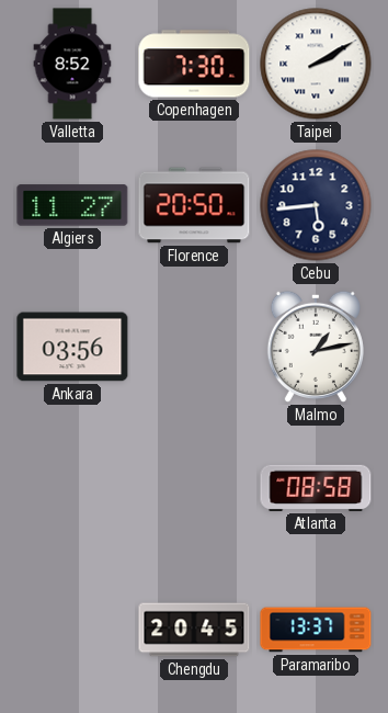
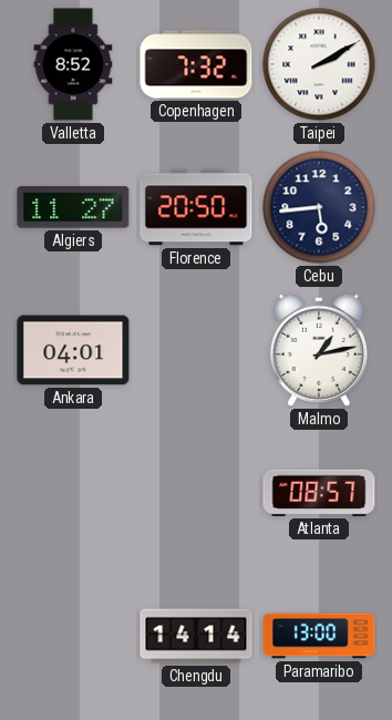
Copenhagen: 7:30 -> 7:32 (196, 64)
Ankara: 03:56 -> 04:01 (73, 350)
Atlanta: 08:58 -> 08:57 (319, 493)
Chengdu: 20:45 -> 14:14 (196, 636)
Paramaribo: 13:37 -> 13:00 (319, 636)
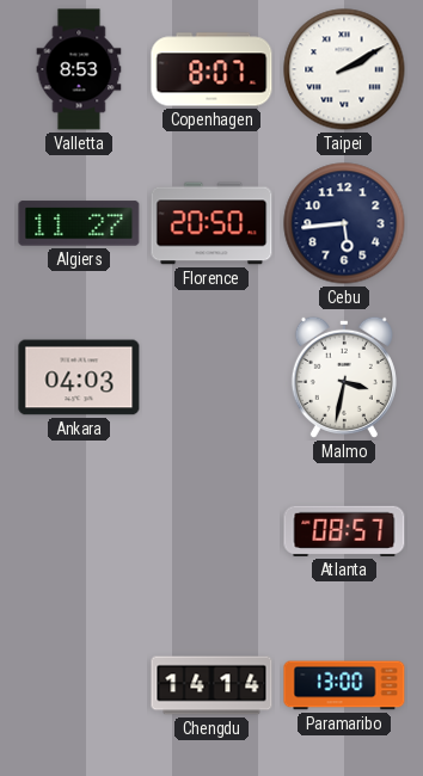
Valletta: 8:52 -> 8:53 (79, 69)
Copenhagen: 7:32 -> 8:07 (211, 69)
Ankara: 04:01 -> 04:03 (79, 377)
Malmo: 1:13 -> 3:32 (344, 377)
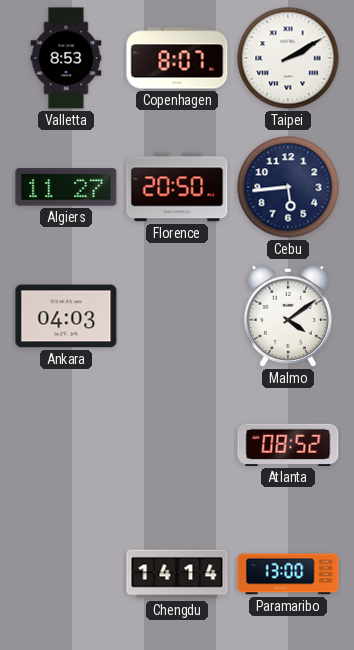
Malmo: 3:32 -> 4:09 (288, 316)
Atlanta: 08:57 -> 08:52 (288, 445)
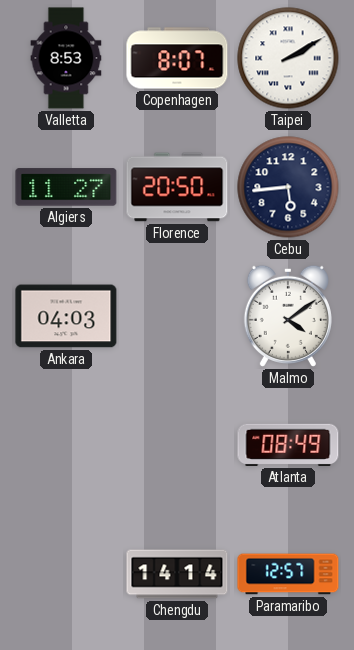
Atlanta: 08:52 -> 08:49 (288, 445)
Paramaribo: 13:00 -> 12:57 (288, 574)
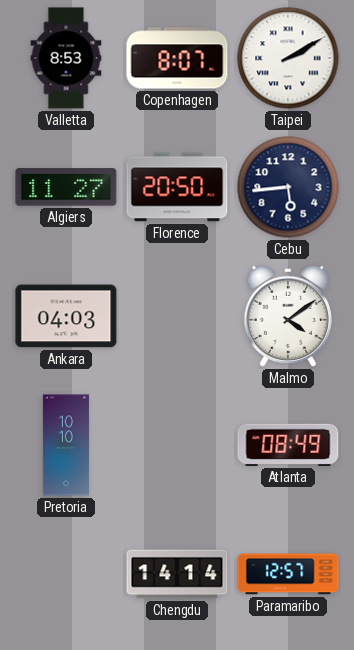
Pretoria: none -> 10:10 (66, 445)
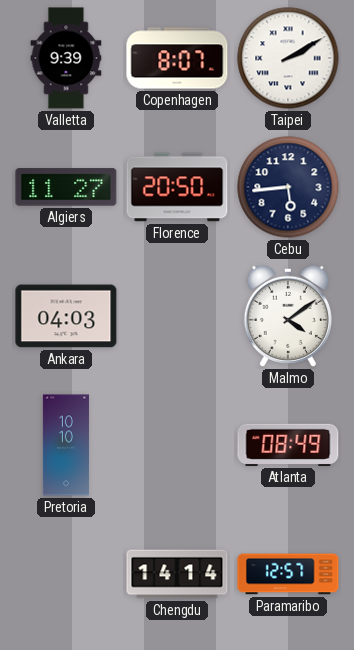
Valletta: 8:53 -> 9:39 (66, 58)
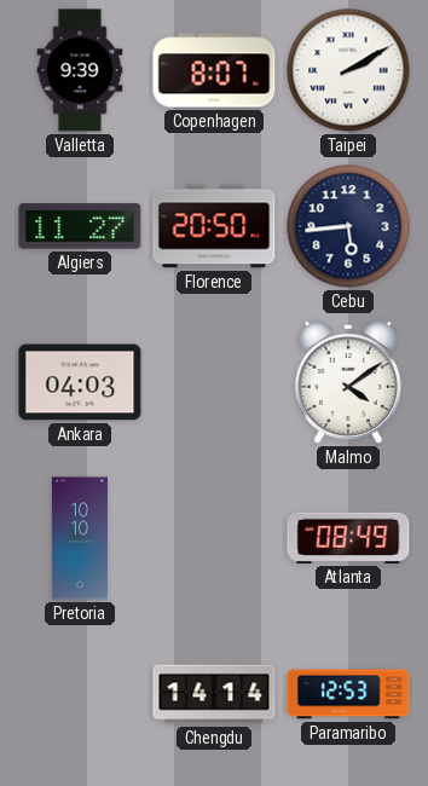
Paramaribo: 12:57 -> 12:53 (348, 694)
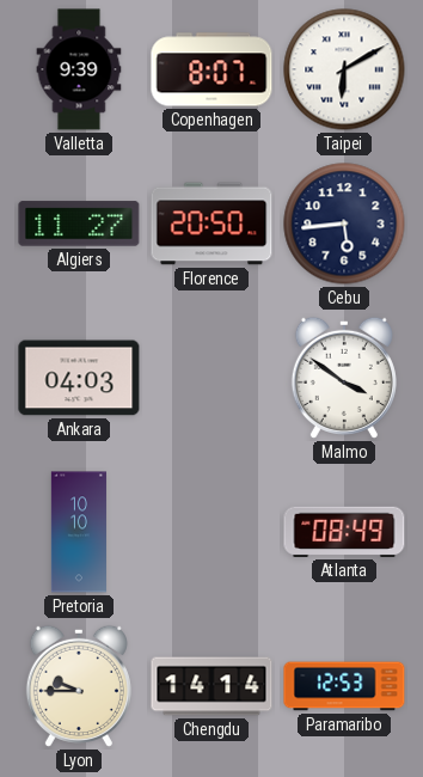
Taipei: 2:10 -> 6:10 (344, 69)
Malmo: 4:09 -> 3:51 (344, 378)
Lyon: none -> 9:45 (79, 686)
